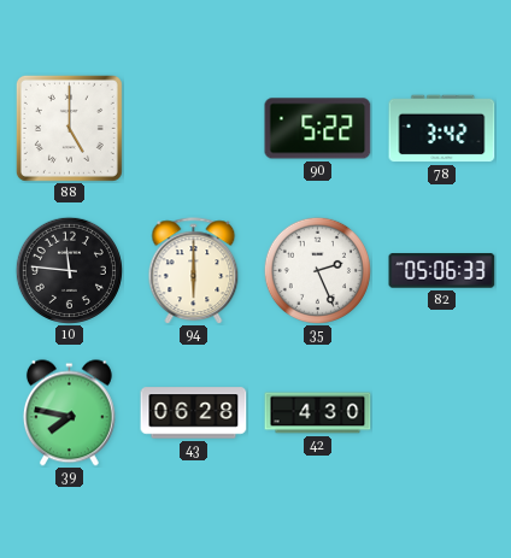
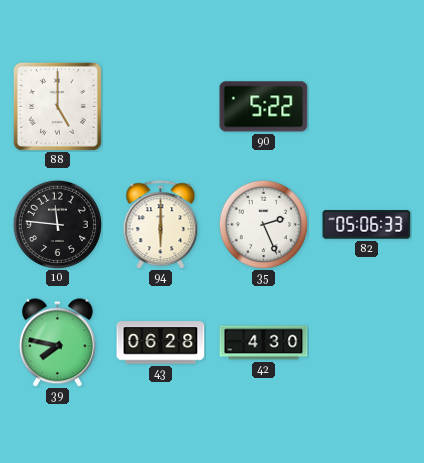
78: 3:42 -> none (442, 129)
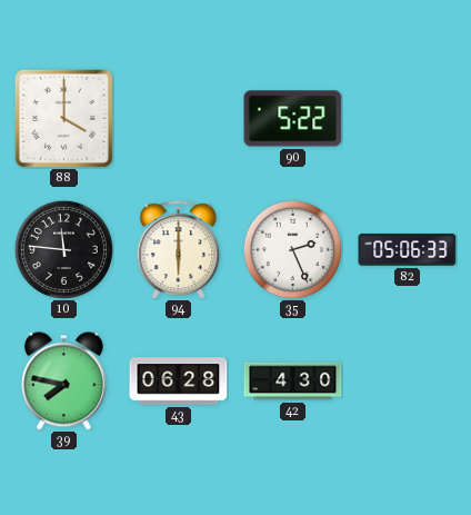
88: 5:00 -> 4:00 (63, 118)
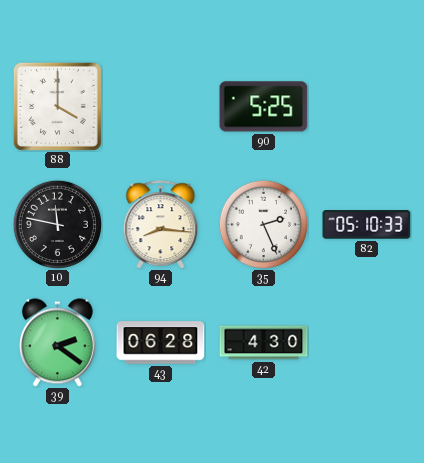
90: 5:22 -> 5:25 (264, 107)
10: 11:46 -> 11:47 (57, 224)
94: 6:00 -> 8:16 (161, 225)
82: 05:06 -> 05:10 (367, 225)
39: 7:47 -> 2:21 (57, 343)
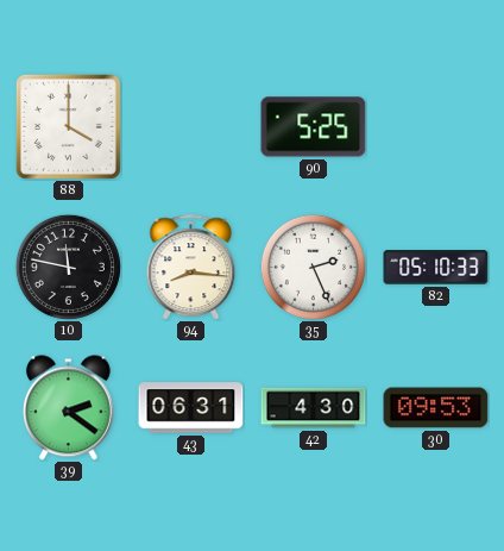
43: 06:28 -> 06:31 (191, 408)
30: none -> 09:53 (436, 408)
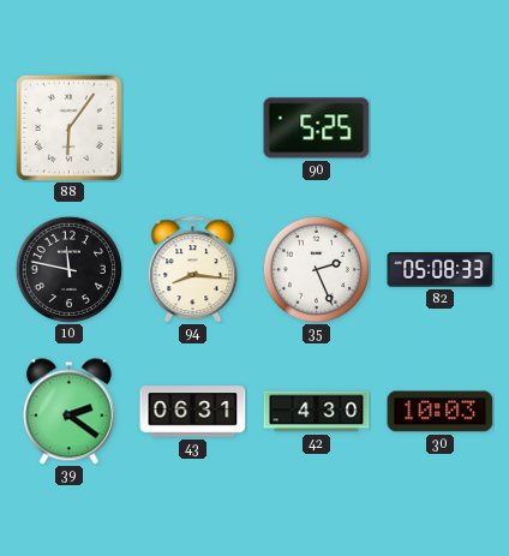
88: 4:00 -> 6:06 (68, 127)
82: 05:10 -> 05:08 (441, 270)
30: 09:53 -> 10:03 (441, 412)
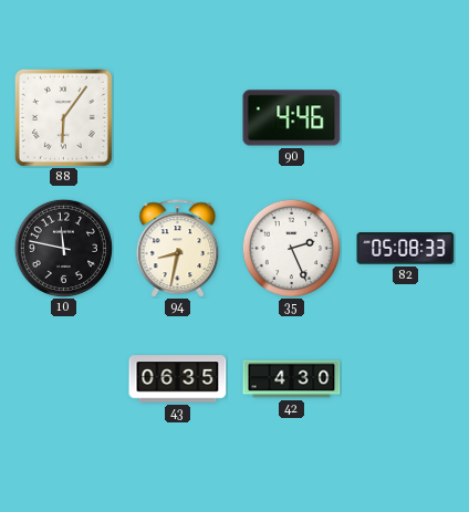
90: 5:25 -> 4:46 (292, 118)
94: 8:16 -> 8:32 (178, 249)
39: 2:21 -> none (68, 412)
43: 06:31 -> 06:35 (178, 379)
30: 10:03 -> none (441, 412)
